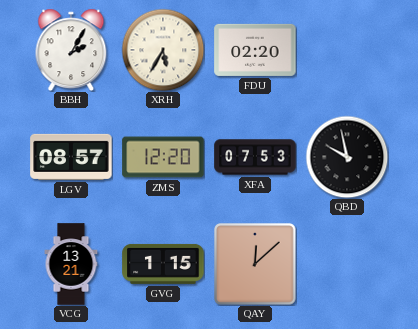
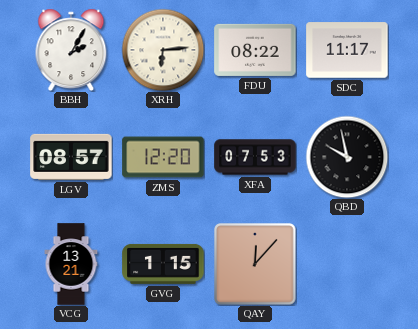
XRH: 5:35 -> 6:14 (163, 50)
FDU: 02:20 -> 08:22 (255, 50)
SDC: none -> 11:17 (347, 50)
QAY: 12:08 -> 12:07 (255, 264)
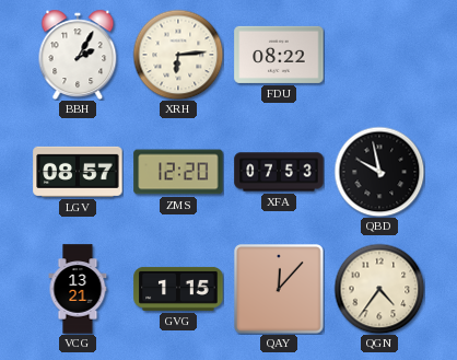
SDC: 11:17 -> none (347, 50)
QGN: none -> 4:36 (379, 289)
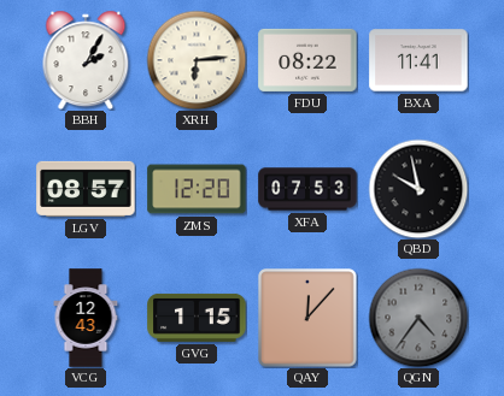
BXA: none -> 11:41 (418, 60)
VCG: 13:21 -> 12:43 (86, 318)
QGN dial: cream -> grey (418, 318)
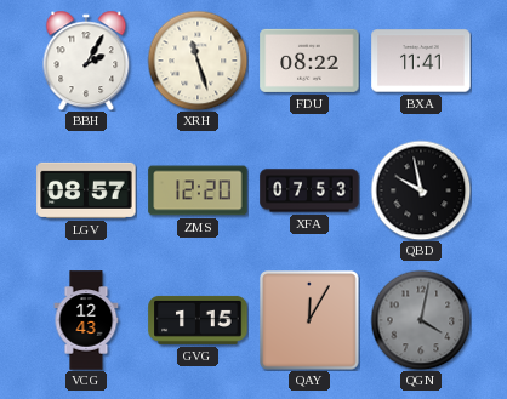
XRH: 6:14 -> 11:27 (198, 61)
QAY: 12:07 -> 12:05 (309, 320)
QGN: 4:36 -> 4:02 (421, 320)
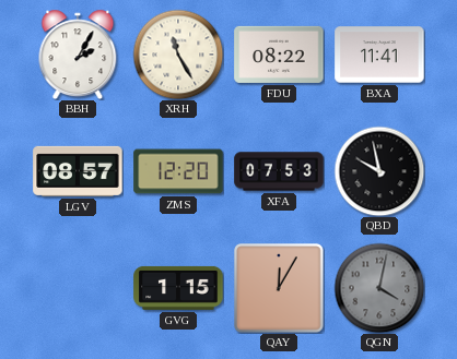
XRH: 11:27 -> 11:25 (178, 55)
VCG: 12:43 -> none (86, 320)
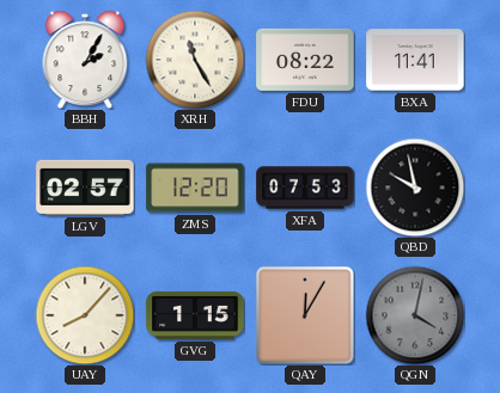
LGV: 08:57 -> 02:57 (85, 188)
UAY: none -> 8:07 (85, 315)
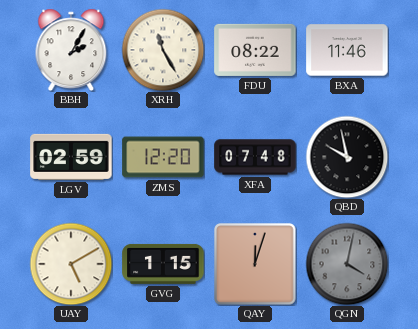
BXA: 11:41 -> 11:46 (347, 50)
LGV: 02:57 -> 02:59 (71, 157)
XFA: 07:53 -> 07:48 (255, 157)
UAY: 8:07 -> 5:10 (71, 264)
QAY: 12:05 -> 12:03 (255, 264)
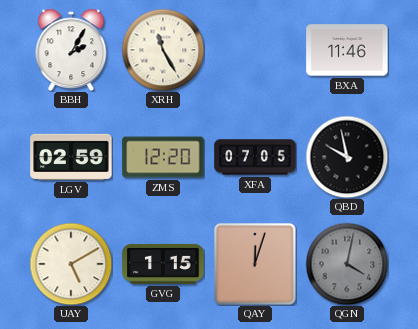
FDU: 08:22 -> none (255, 50)
XFA: 07:48 -> 07:05 (255, 157)
